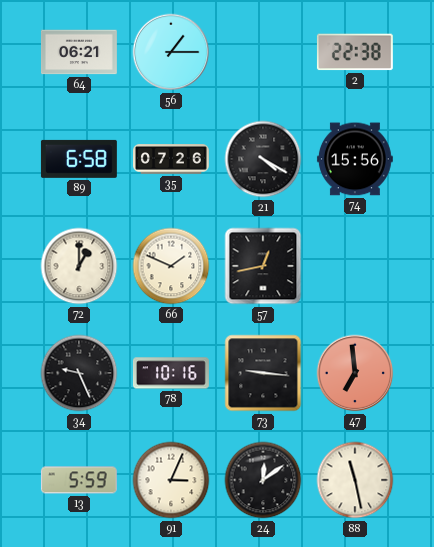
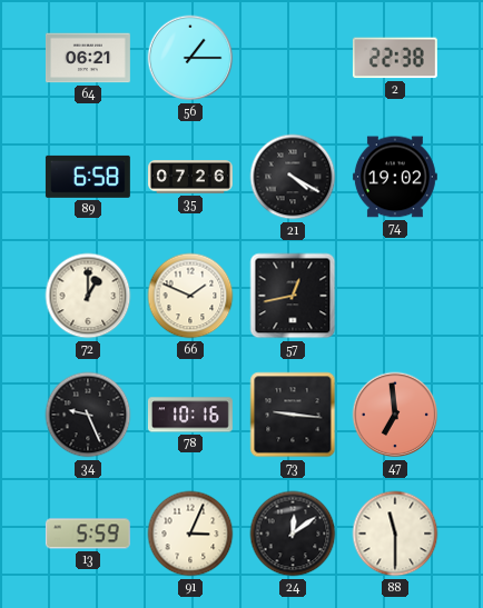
74: 15:56 -> 19:02 (395, 177)
88: 11:28 -> 11:30 (395, 534)
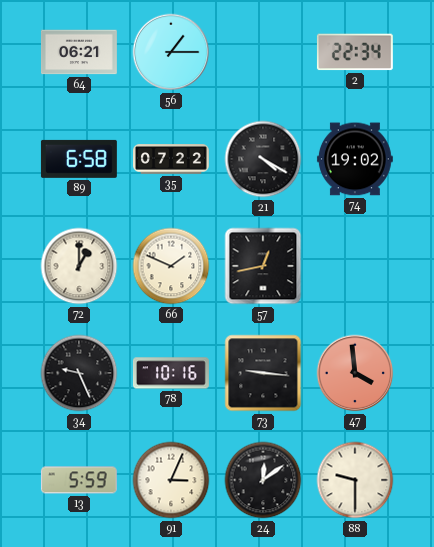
2: 22:38 -> 22:34 (355, 52)
35: 07:26 -> 07:22 (172, 159)
47: 6:59 -> 3:59 (355, 373)
88: 11:30 -> 9:30 (355, 480)
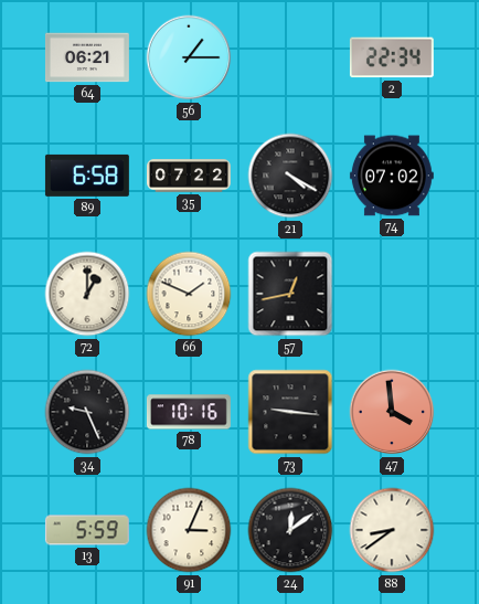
74: 19:02 -> 07:02 (392, 176)
88: 9:30 -> 8:39 (392, 530)
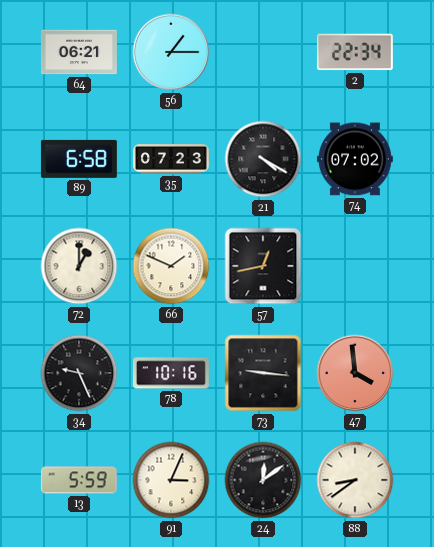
35: 07:22 -> 07:23 (172, 159)
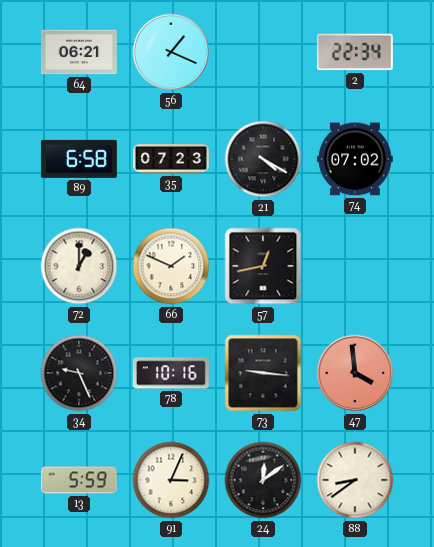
56: 1:15 -> 1:19 (171, 52)
